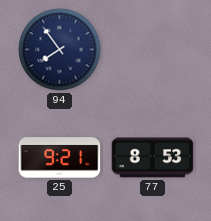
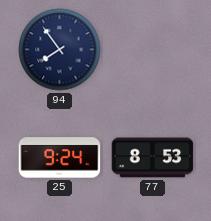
25: 9:21 -> 9:24 (60, 158)
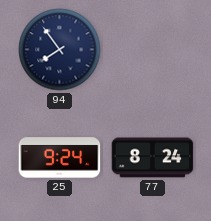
77: 8:53 -> 8:24 (153, 158)
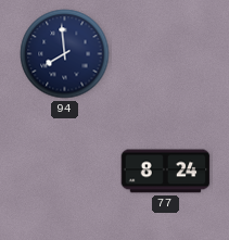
94: 7:54 -> 7:59 (65, 54)
25: 9:24 -> none (60, 158)
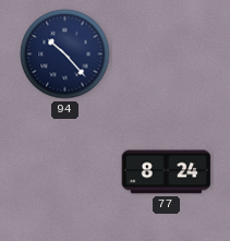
94: 7:59 -> 10:23 (65, 55)
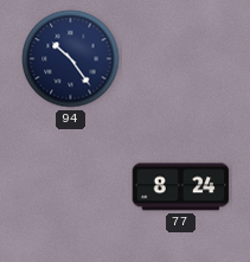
94: 10:23 -> 10:24 (71, 59)
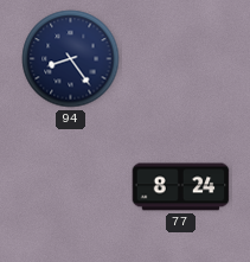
94: 10:24 -> 8:24 (71, 59)
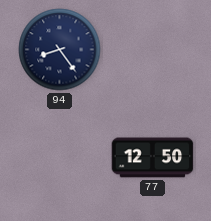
77: 8:24 -> 12:50 (153, 158)
